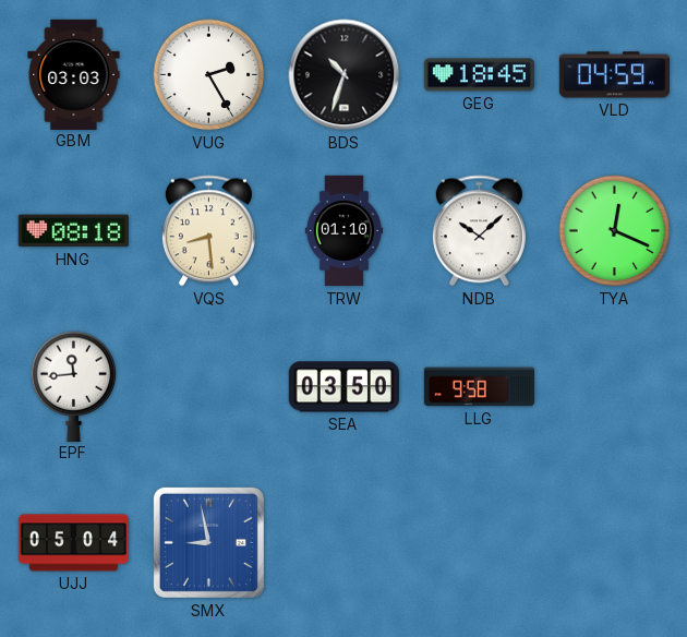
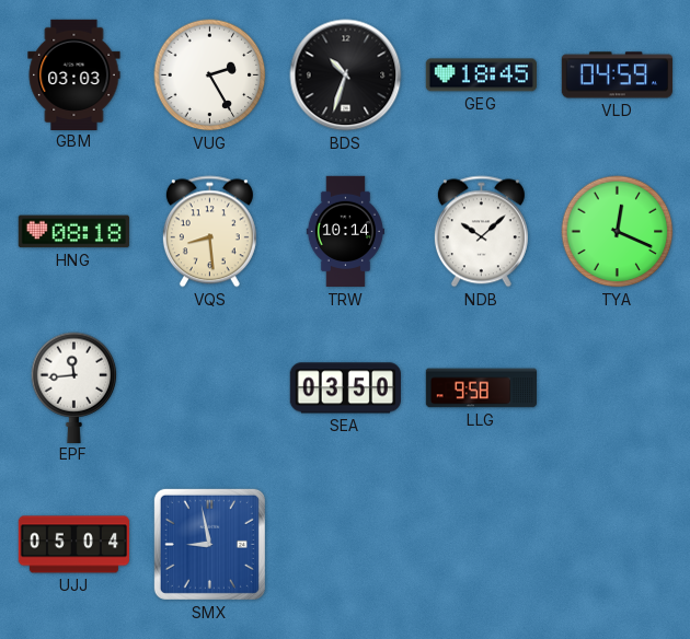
TRW: 01:10 -> 10:14 (345, 232)
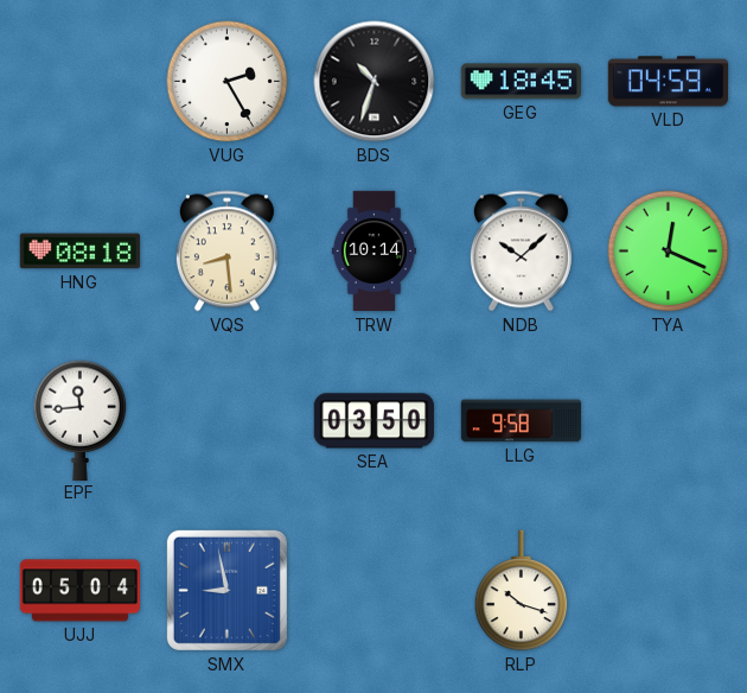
GBM: 03:03 -> none (74, 74)
RLP: none -> 10:18 (522, 591)
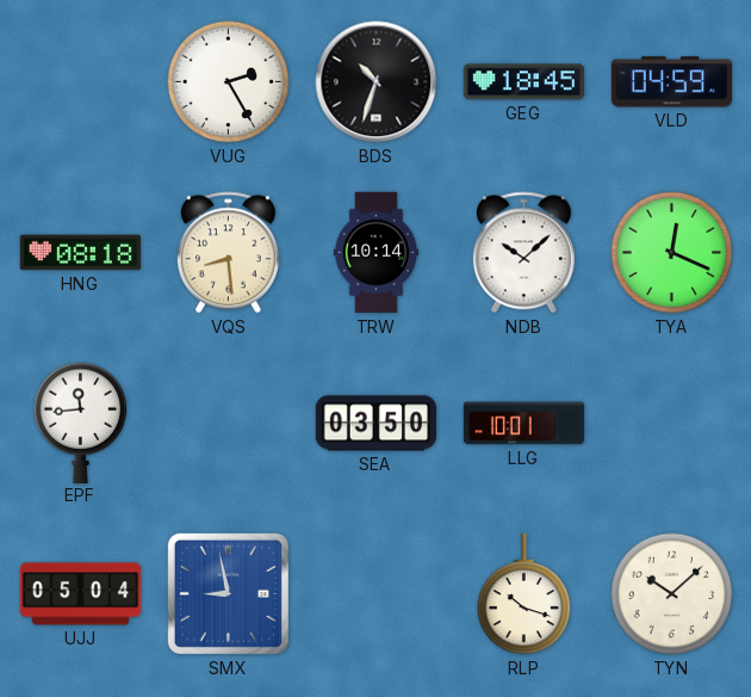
LLG: 9:58 -> 10:01 (523, 424)
TYN: none -> 10:08 (672, 594)
